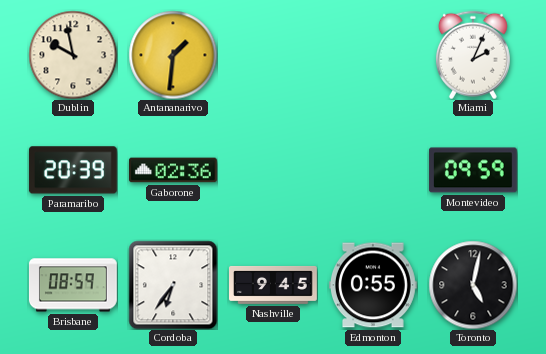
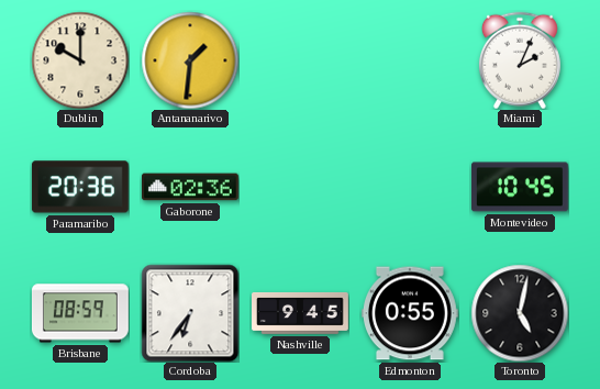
Dublin: 9:58 -> 10:00 (80, 60)
Paramaribo: 20:39 -> 20:36 (80, 187)
Montevideo: 09:59 -> 10:45 (520, 187)
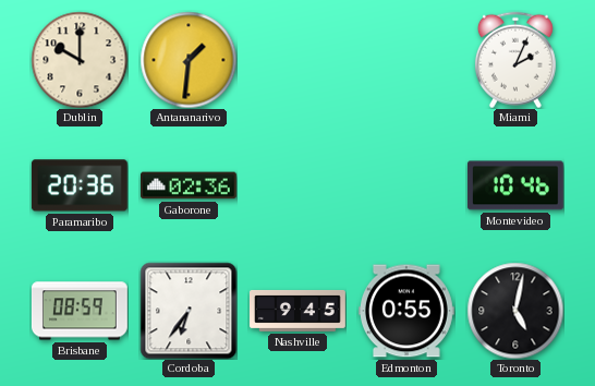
Montevideo: 10:45 -> 10:46 (515, 185)
